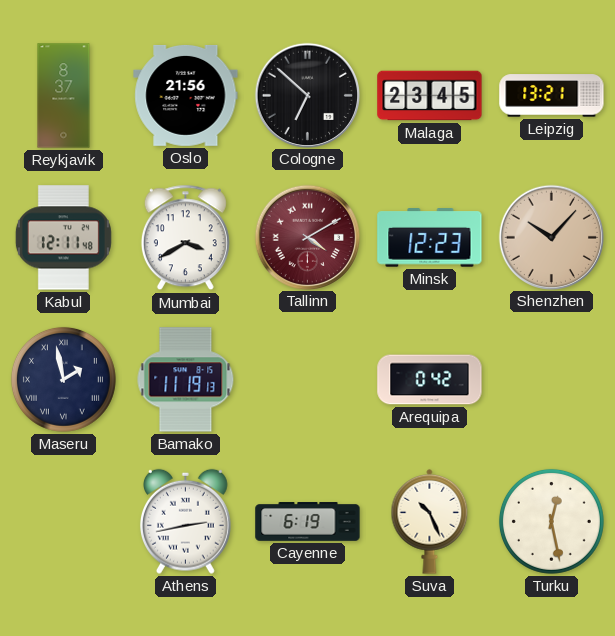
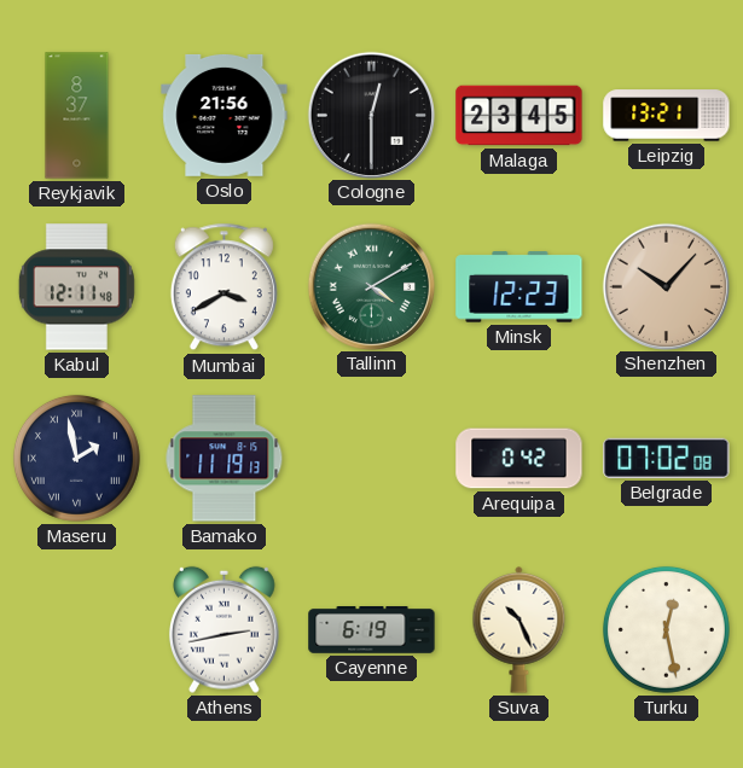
Cologne: 6:52 -> 12:30 (371, 115)
Tallinn dial: burgundy -> green (371, 286)
Belgrade: none -> 07:02 (667, 458)
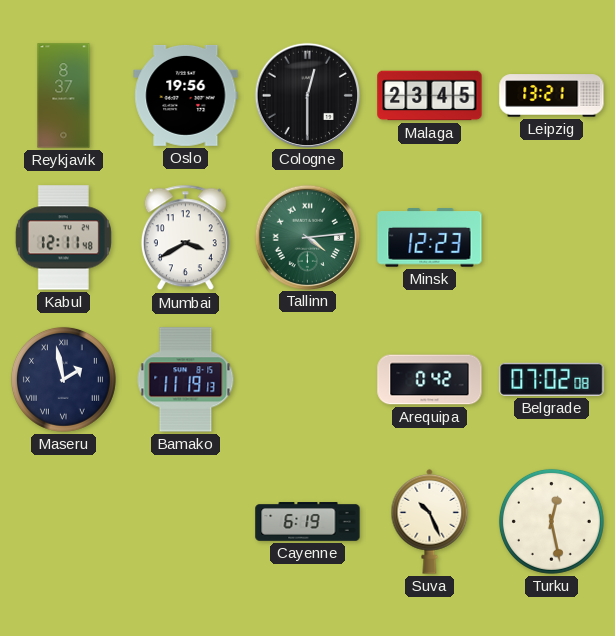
Oslo: 21:56 -> 19:56 (186, 95)
Tallinn: 4:10 -> 4:14 (307, 237)
Shenzhen: 10:07 -> none (666, 286)
Athens: 2:43 -> none (224, 629)
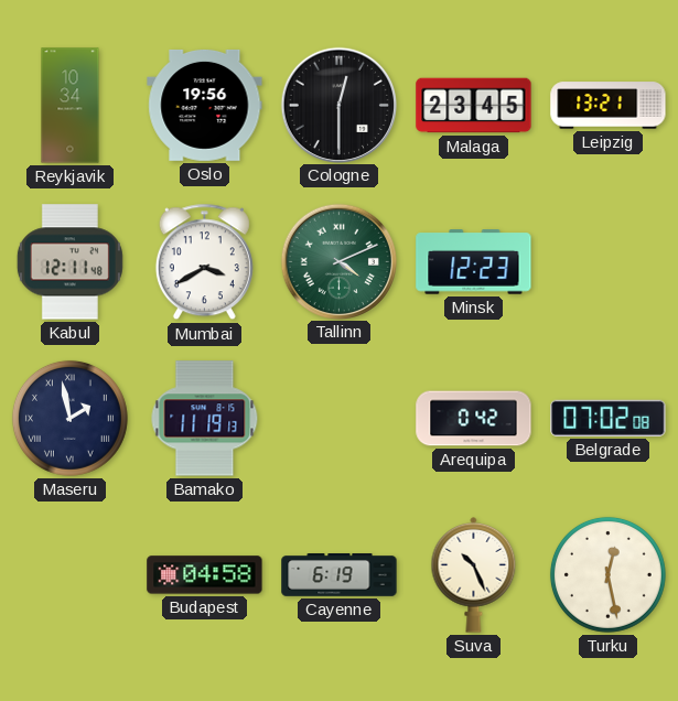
Reykjavik: 8:37 -> 10:34 (71, 106)
Tallinn: 4:14 -> 4:11 (338, 261)
Budapest: none -> 04:58 (205, 575)
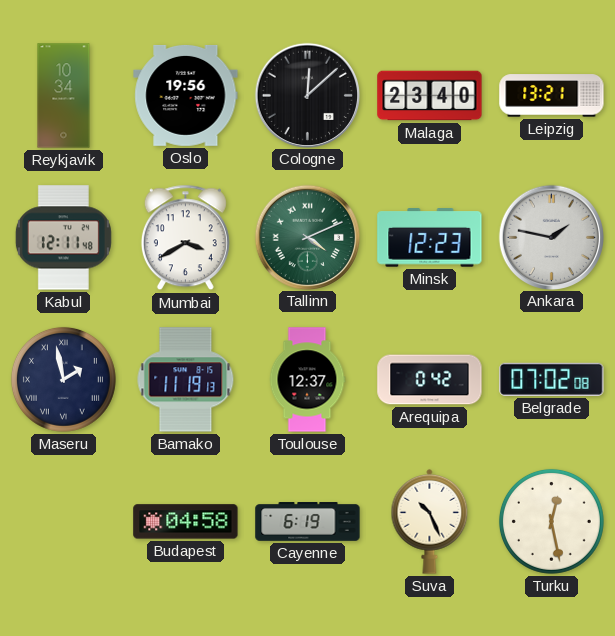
Cologne: 12:30 -> 12:08 (307, 95)
Malaga: 23:45 -> 23:40 (430, 96)
Ankara: none -> 1:47 (551, 237)
Toulouse: none -> 12:37 (307, 380)
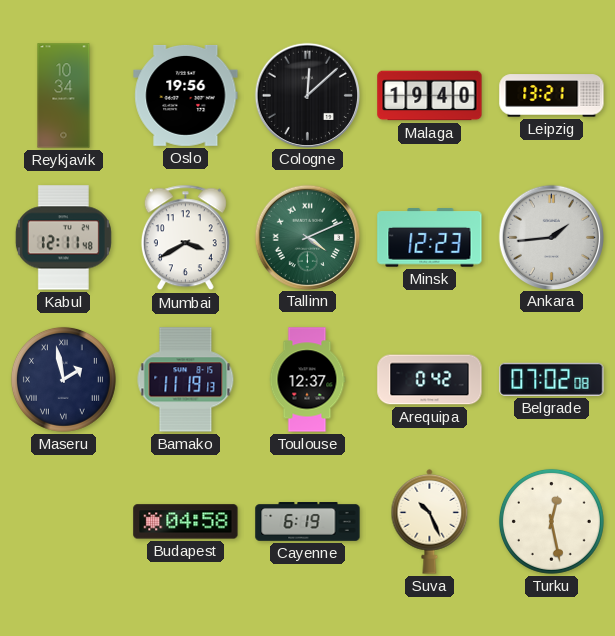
Malaga: 23:40 -> 19:40 (430, 96)
Ankara: 1:47 -> 1:44 (551, 237)
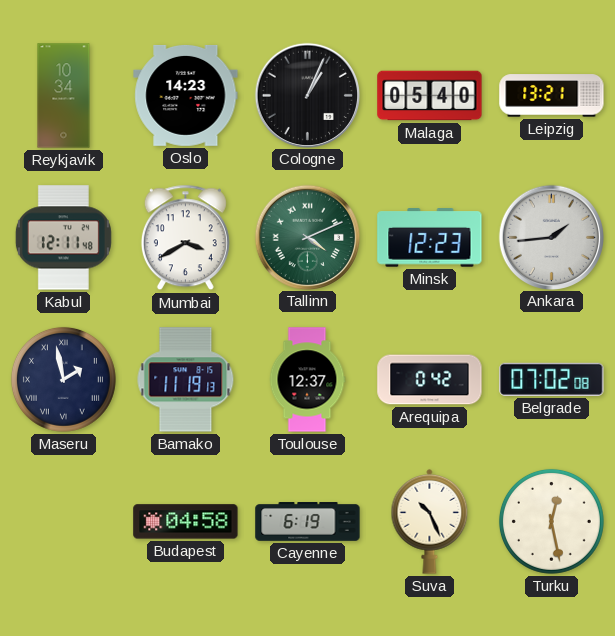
Oslo: 19:56 -> 14:23 (186, 95)
Cologne: 12:08 -> 1:04 (307, 95)
Malaga: 19:40 -> 05:40 (430, 96)
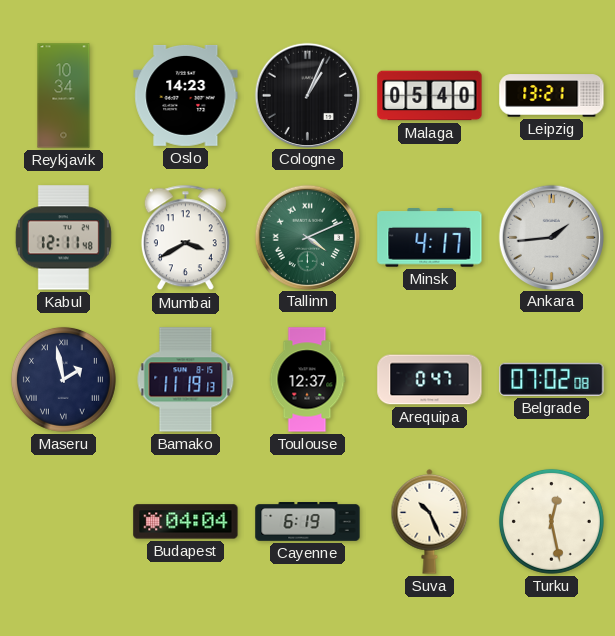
Minsk: 12:23 -> 4:17 (430, 238)
Arequipa: 0:42 -> 0:47 (430, 380)
Budapest: 04:58 -> 04:04 (186, 522)
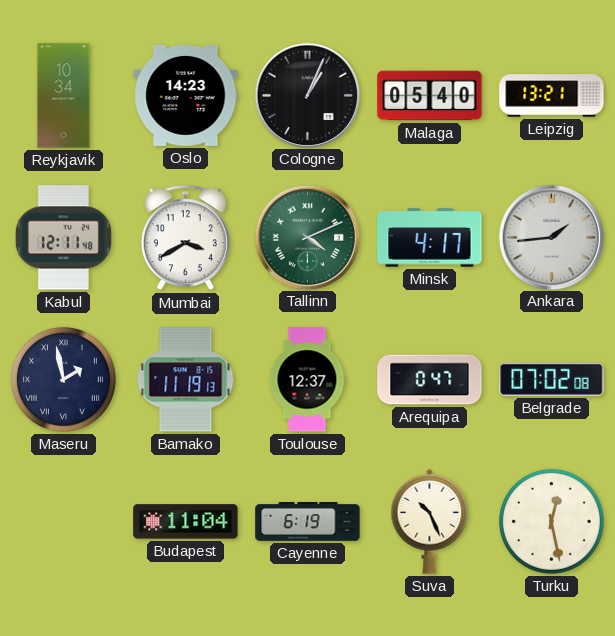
Budapest: 04:04 -> 11:04 (186, 522)
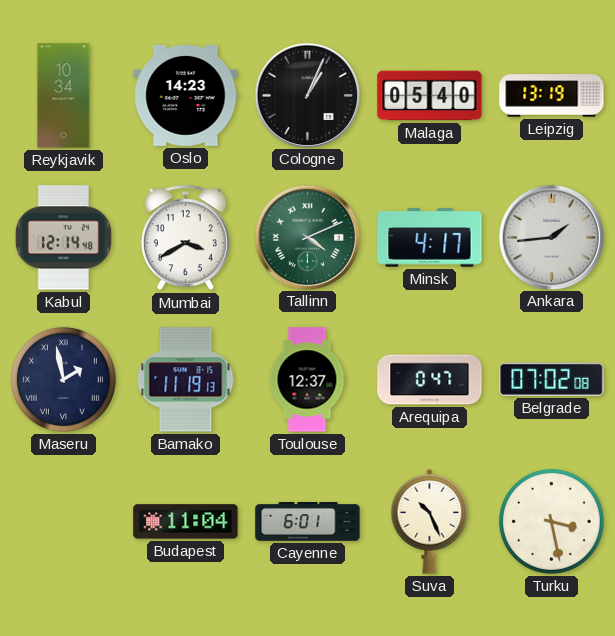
Leipzig: 13:21 -> 13:19 (552, 96)
Kabul: 12:11 -> 12:14 (63, 238)
Cayenne: 6:19 -> 6:01 (308, 522)
Turku: 12:28 -> 3:28 (551, 521)
